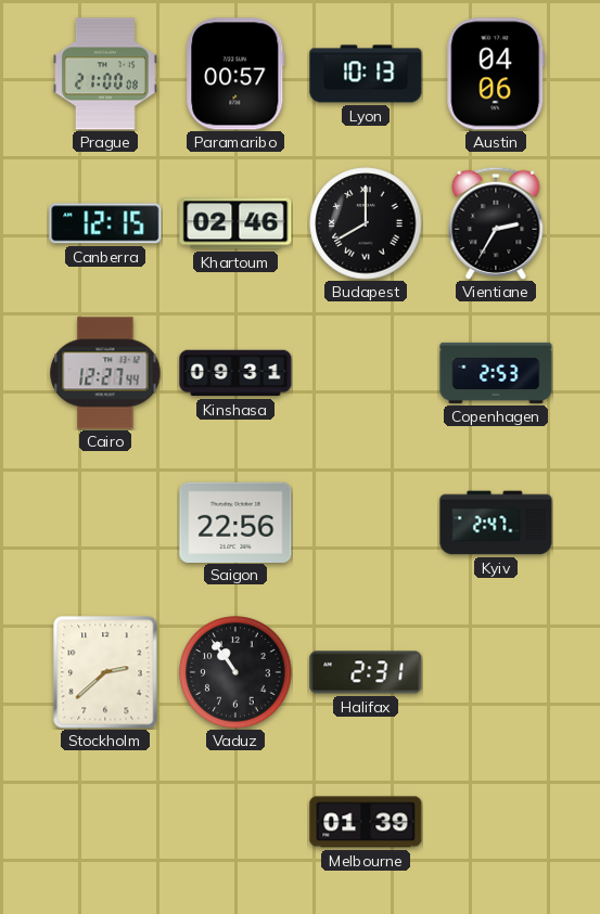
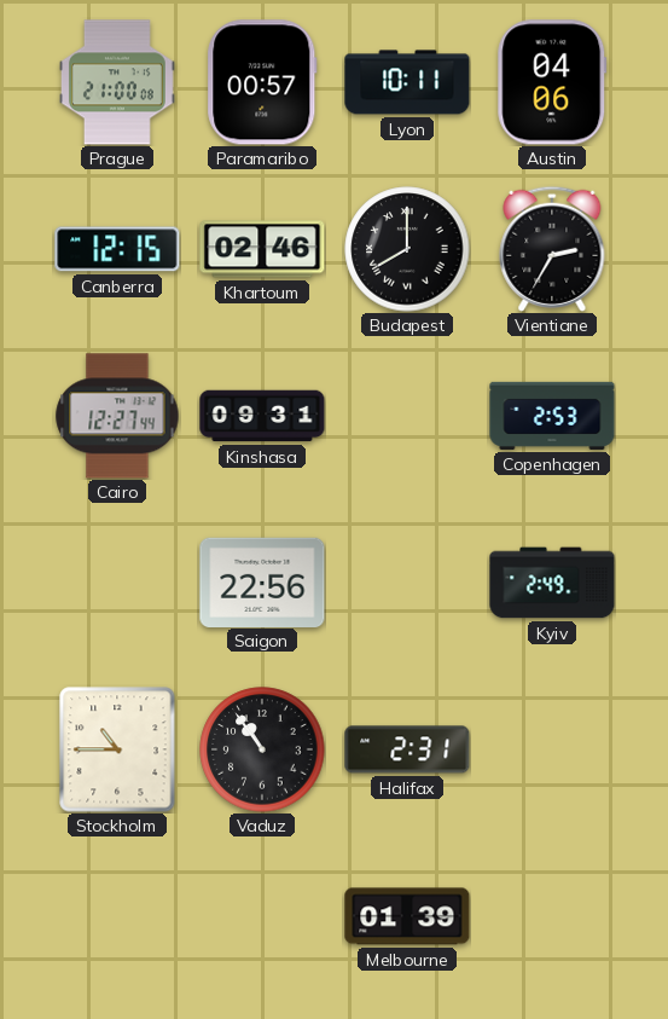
Lyon: 10:13 -> 10:11 (407, 82)
Kyiv: 2:47 -> 2:49 (552, 583)
Stockholm: 2:38 -> 10:45 (117, 749)
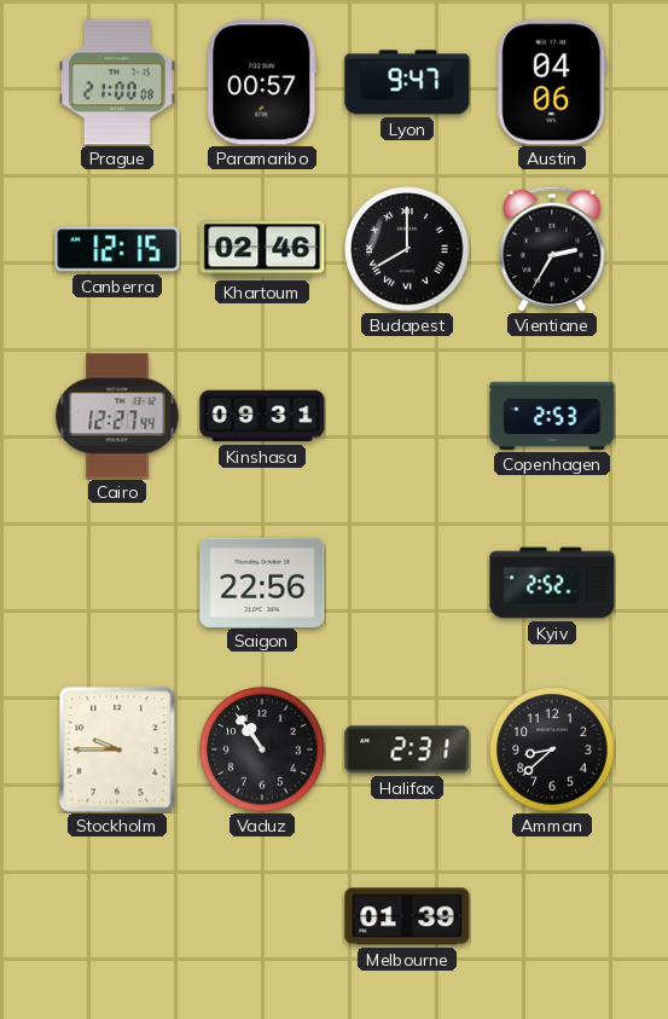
Lyon: 10:11 -> 9:47 (407, 82)
Kyiv: 2:49 -> 2:52 (552, 583)
Stockholm: 10:45 -> 9:45 (117, 749)
Amman: none -> 8:38 (552, 749)
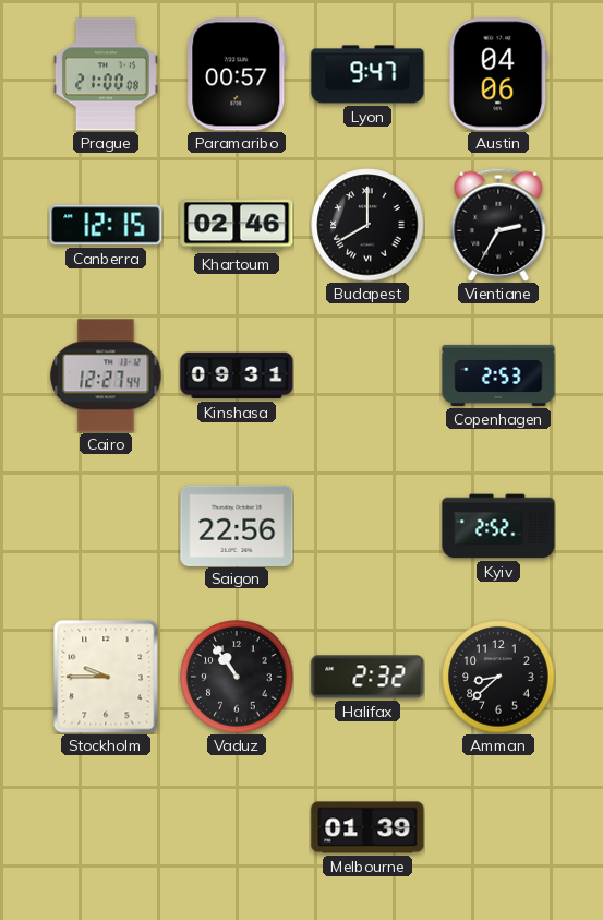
Halifax: 2:31 -> 2:32 (367, 677)
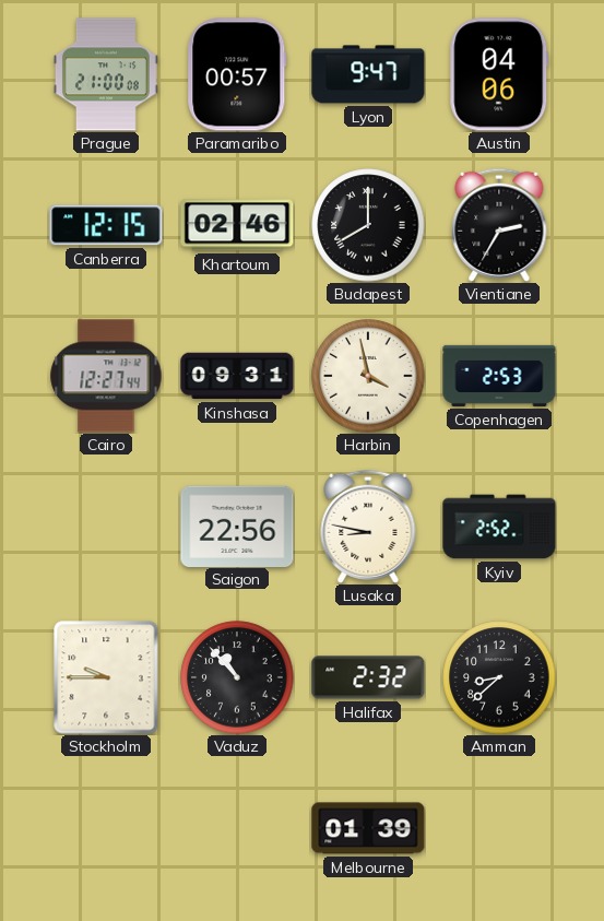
Harbin: none -> 3:58 (368, 376)
Lusaka: none -> 8:47 (368, 527)
Vaduz: 10:54 -> 10:53 (237, 677)
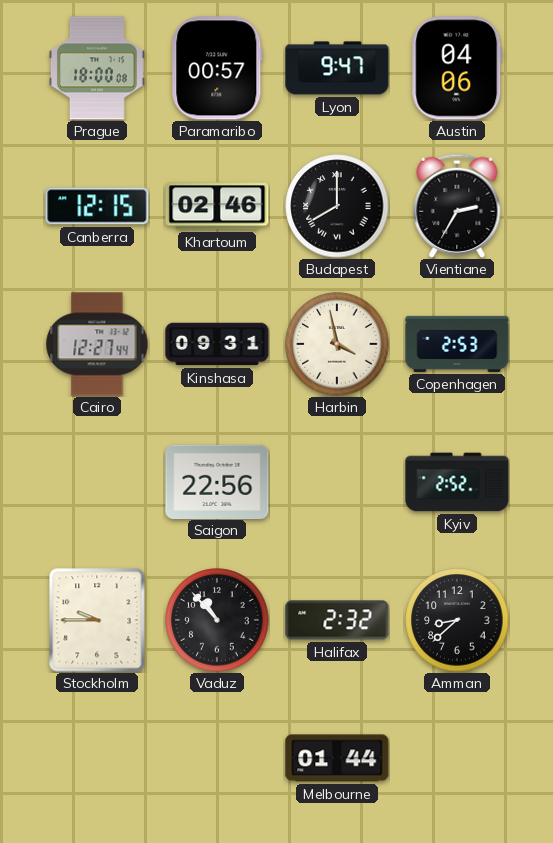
Prague: 21:00 -> 18:00 (97, 68)
Lusaka: 8:47 -> none (368, 527)
Melbourne: 01:39 -> 01:44 (337, 758)
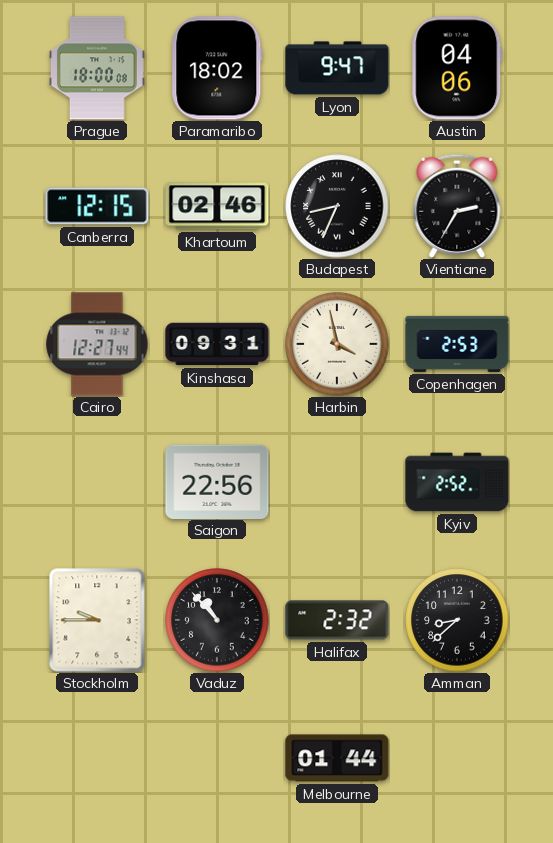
Paramaribo: 00:57 -> 18:02 (217, 68)
Budapest: 8:00 -> 8:34 (337, 206)
